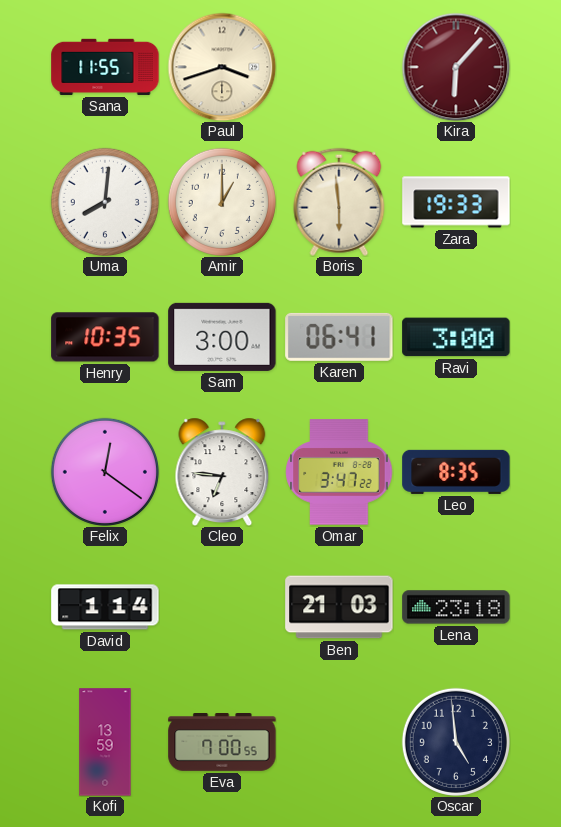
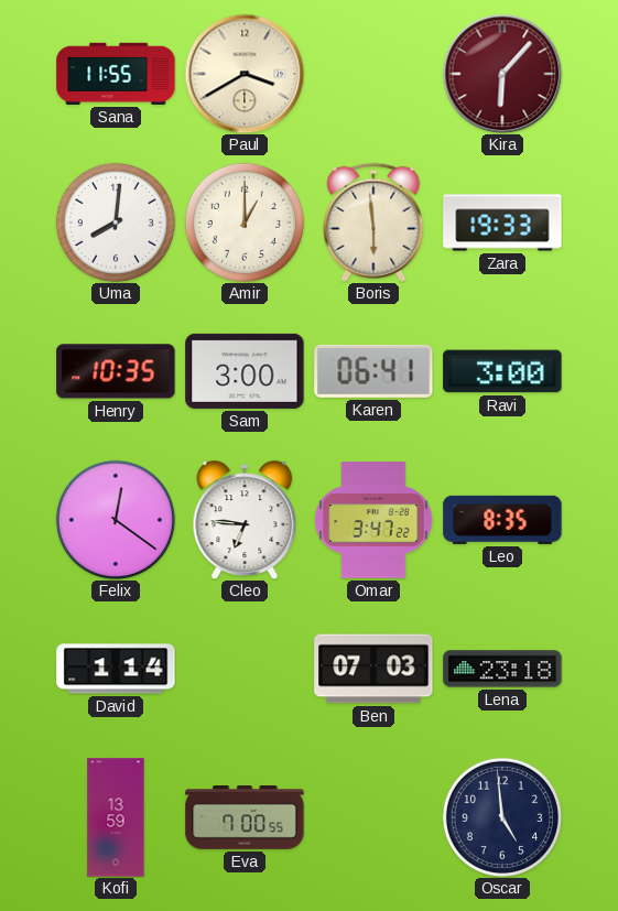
Paul: 3:42 -> 3:40 (245, 74)
Ben: 21:03 -> 07:03 (373, 669)
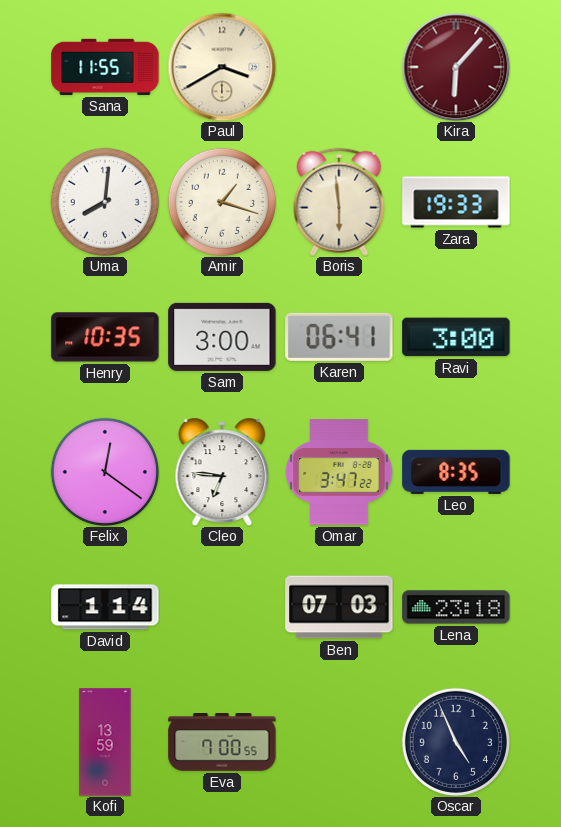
Amir: 1:00 -> 1:18 (222, 202)
Oscar: 4:59 -> 4:56 (456, 742)
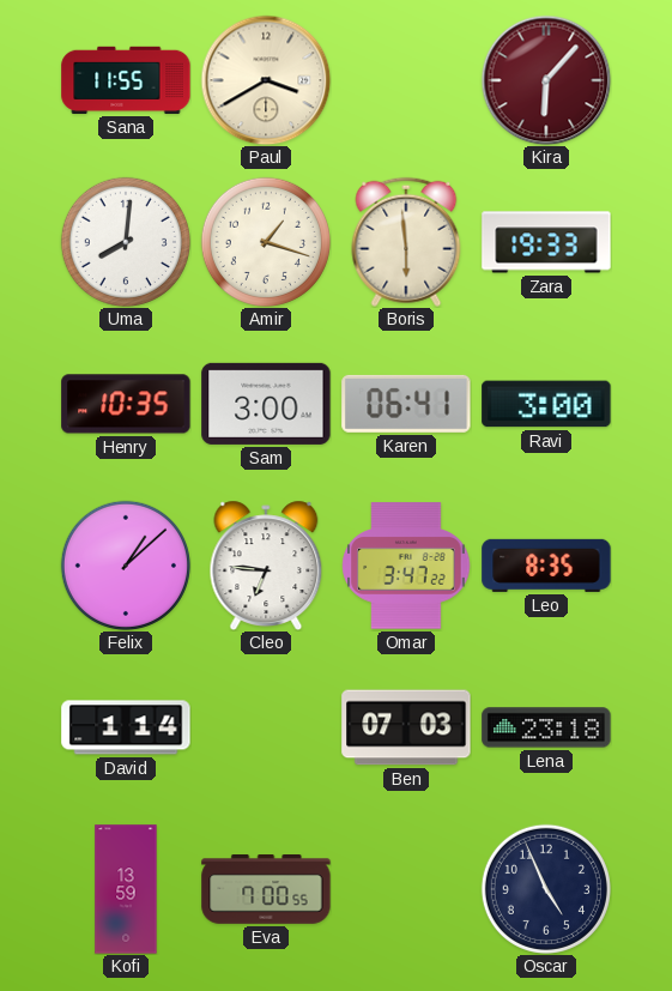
Felix: 12:21 -> 1:08 (126, 566)
